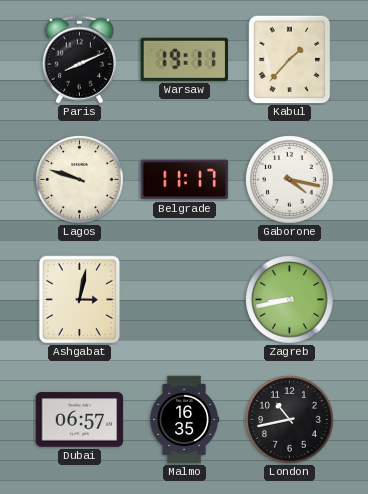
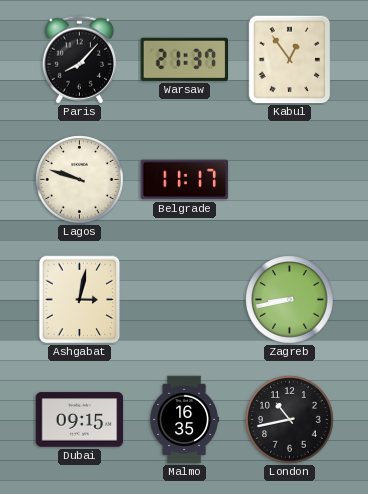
Paris: 8:11 -> 8:07 (79, 60)
Warsaw: 19:11 -> 21:37 (184, 59)
Kabul: 1:37 -> 12:54 (290, 60)
Gaborone: 4:17 -> none (290, 180)
Dubai: 06:57 -> 09:15 (80, 420)
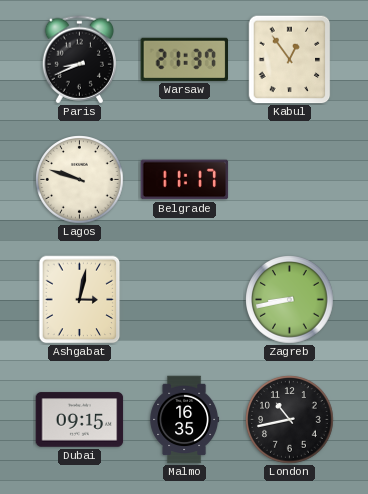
Paris: 8:07 -> 8:41 (79, 60)
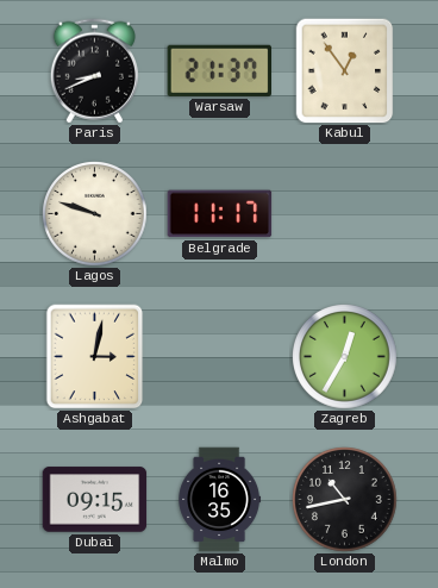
Zagreb: 8:43 -> 12:35 (345, 357)
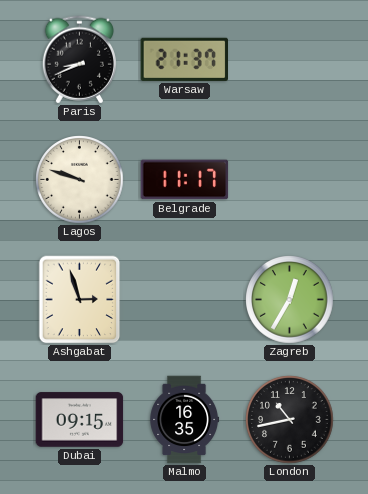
Kabul: 12:54 -> none (345, 71)
Ashgabat: 3:02 -> 2:57 (80, 300)
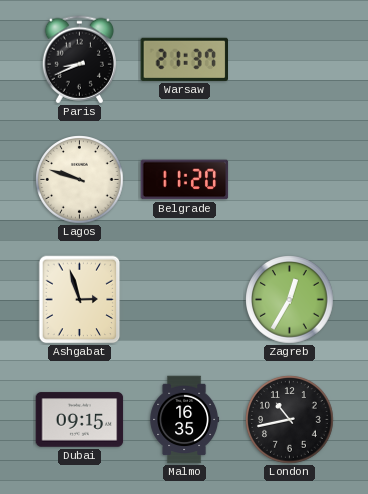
Belgrade: 11:17 -> 11:20 (185, 180)
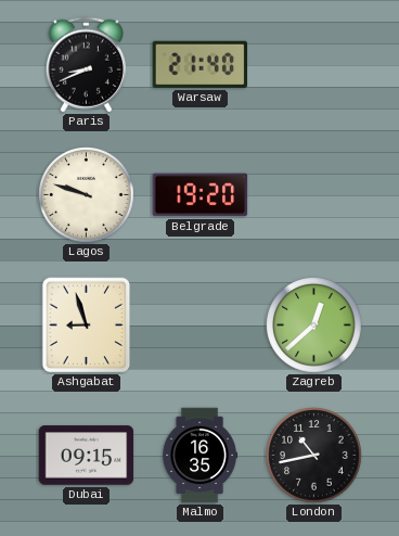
Warsaw: 21:37 -> 21:40 (200, 64)
Belgrade: 11:20 -> 19:20 (201, 195)
Ashgabat: 2:57 -> 8:57 (87, 326)
Zagreb: 12:35 -> 12:38 (314, 326)
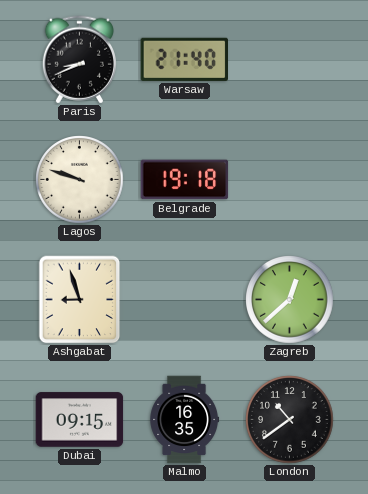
Belgrade: 19:20 -> 19:18 (185, 180)
London: 10:43 -> 10:39 (290, 420)
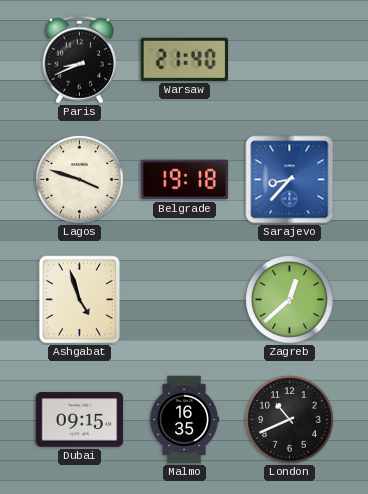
Lagos: 9:48 -> 3:48 (80, 180)
Sarajevo: none -> 8:37 (290, 180)
Ashgabat: 8:57 -> 4:57 (80, 300)
London: 10:39 -> 10:41 (290, 420)
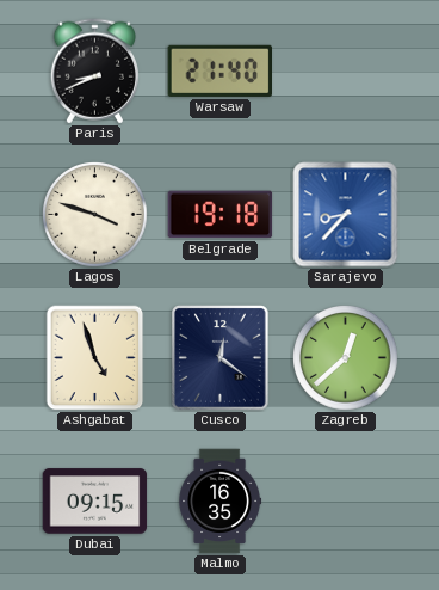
Cusco: none -> 12:21 (221, 358)
London: 10:41 -> none (290, 420)
